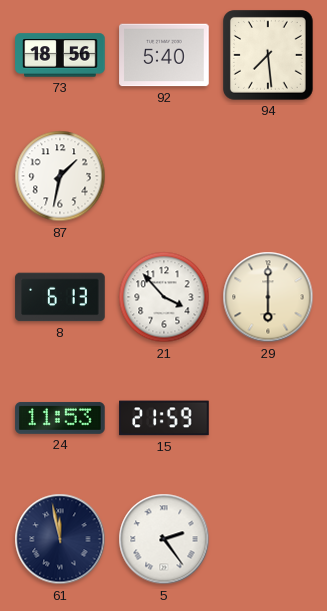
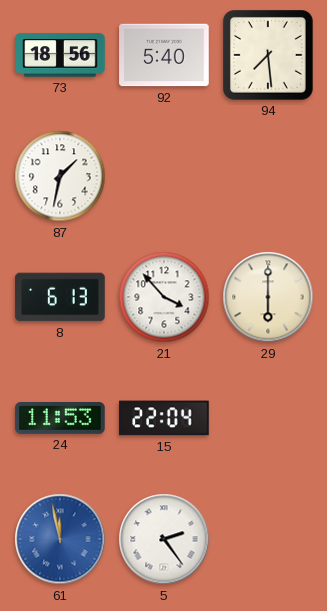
15: 21:59 -> 22:04 (164, 418)
61 dial: navy -> blue (60, 539)
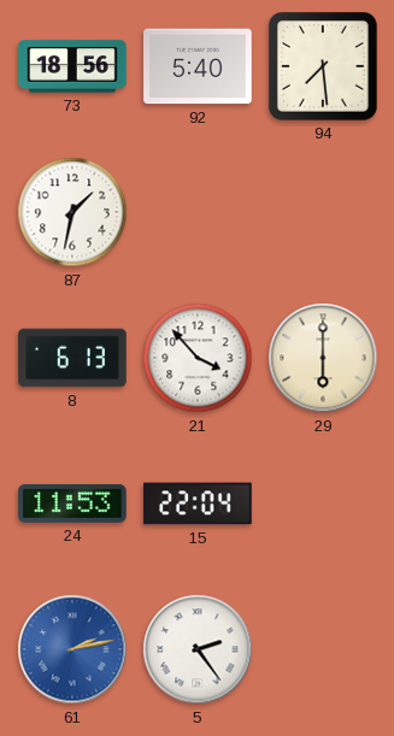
61: 11:58 -> 2:13 (72, 649)
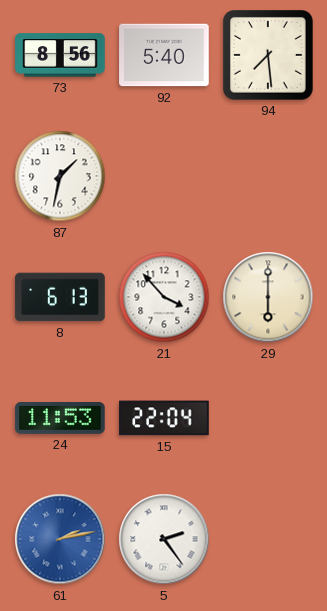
73: 18:56 -> 8:56 (60, 55)
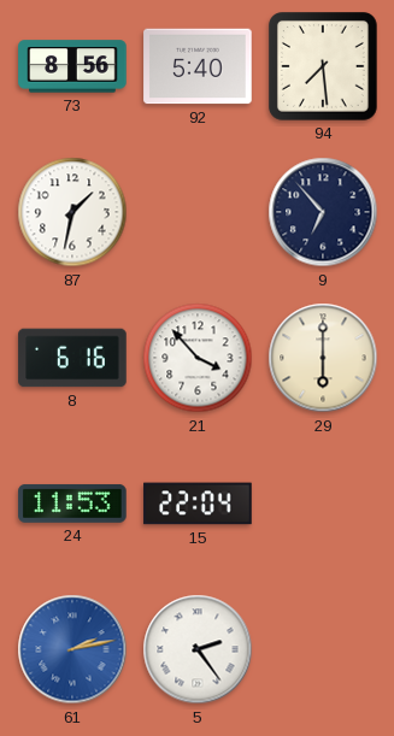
9: none -> 6:53 (323, 212)
8: 6:13 -> 6:16 (72, 358)
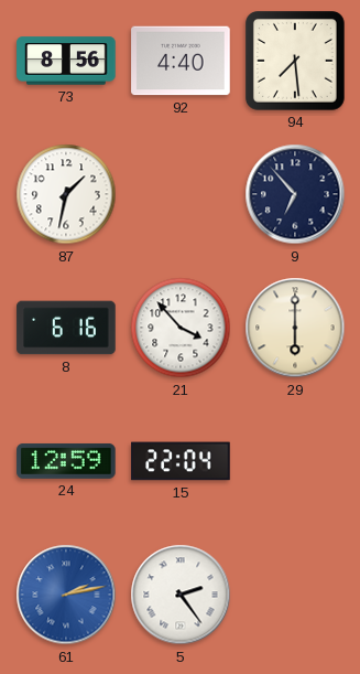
92: 5:40 -> 4:40 (181, 61)
24: 11:53 -> 12:59 (66, 461)
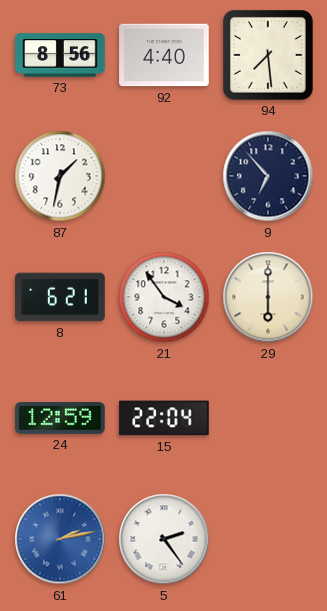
8: 6:16 -> 6:21 (60, 297)
21: 3:53 -> 3:54 (164, 297)
